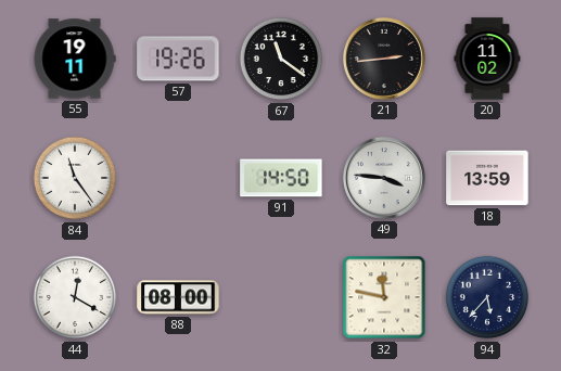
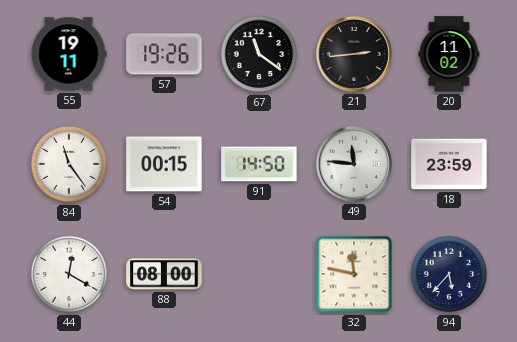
54: none -> 00:15 (164, 164)
49: 3:46 -> 11:46 (354, 164)
18: 13:59 -> 23:59 (449, 164)
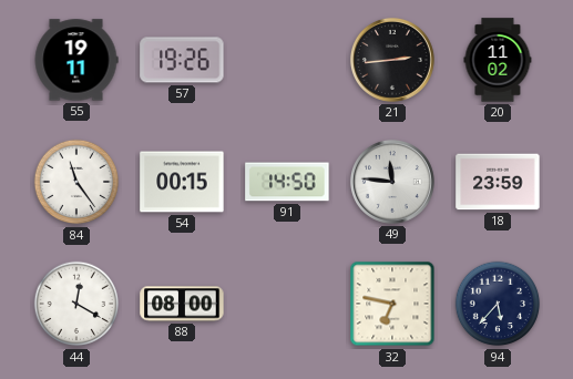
67: 11:21 -> none (259, 54)
32: 11:47 -> 6:47 (392, 304)
